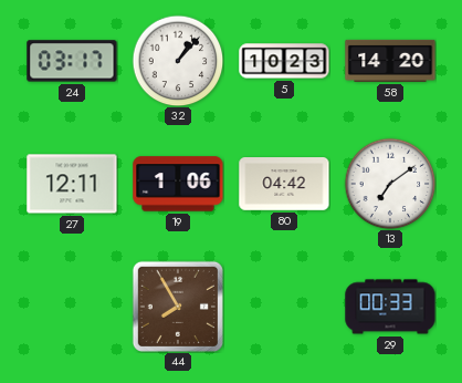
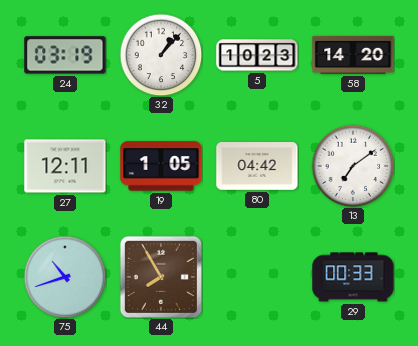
24: 03:17 -> 03:19 (65, 55)
19: 1:06 -> 1:05 (161, 166)
75: none -> 10:42 (65, 277)
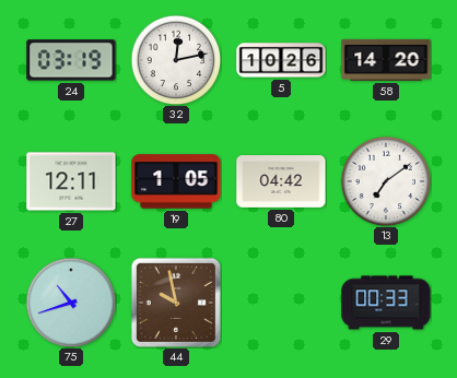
32: 1:07 -> 12:13 (176, 60)
5: 10:23 -> 10:26 (281, 60)
44: 7:55 -> 9:58 (176, 303)
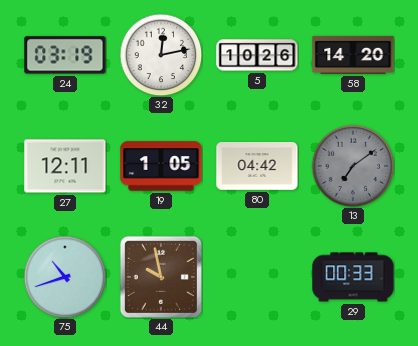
13 dial: white -> grey (353, 166)
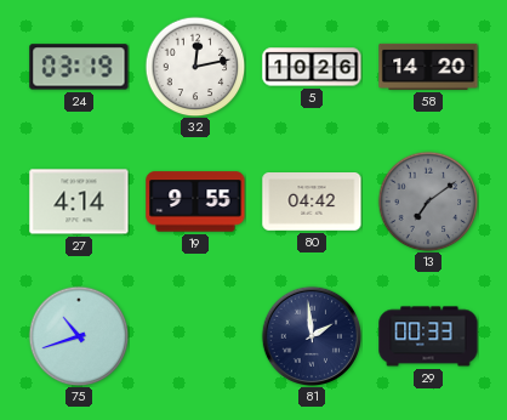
27: 12:11 -> 4:14 (79, 202)
19: 1:05 -> 9:55 (195, 202)
44: 9:58 -> none (161, 277)
81: none -> 1:59 (311, 335)
